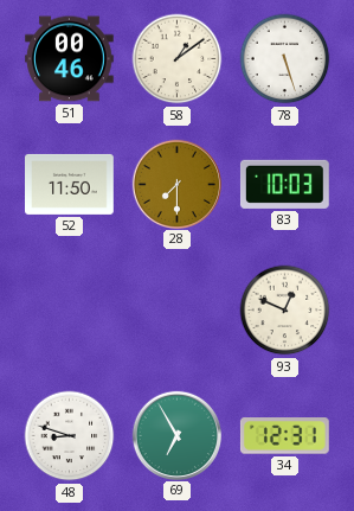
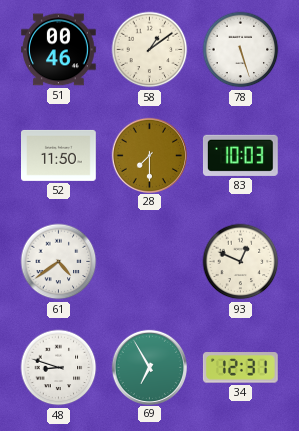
61: none -> 4:39 (59, 262)
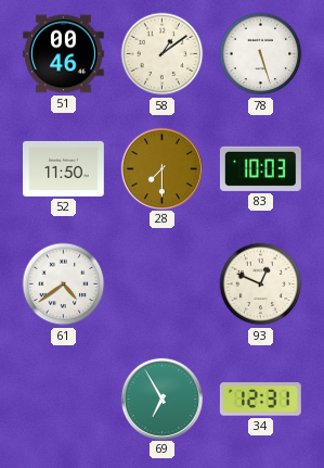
48: 8:48 -> none (59, 368)
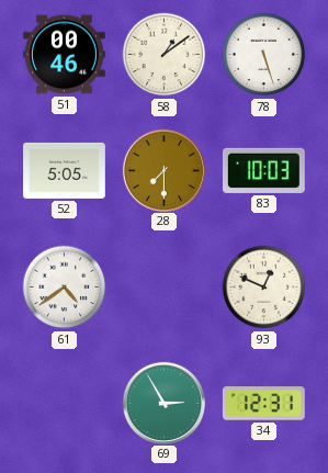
52: 11:50 -> 5:05 (65, 170)
69: 6:55 -> 2:55 (163, 403)
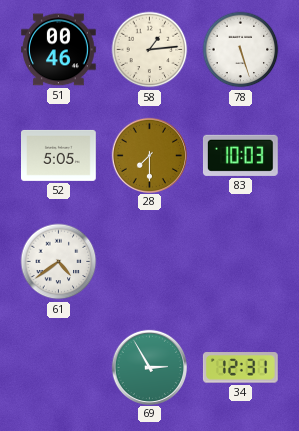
58: 1:09 -> 1:14 (150, 50)
93: 12:49 -> none (264, 288)
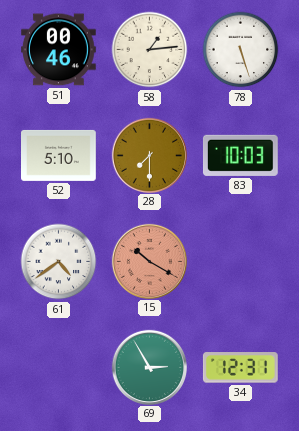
52: 5:05 -> 5:10 (59, 155)
15: none -> 10:20 (149, 261)
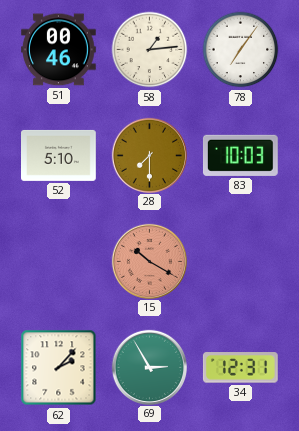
78: 5:27 -> 7:06 (241, 50)
61: 4:39 -> none (59, 262)
62: none -> 2:07 (59, 368)
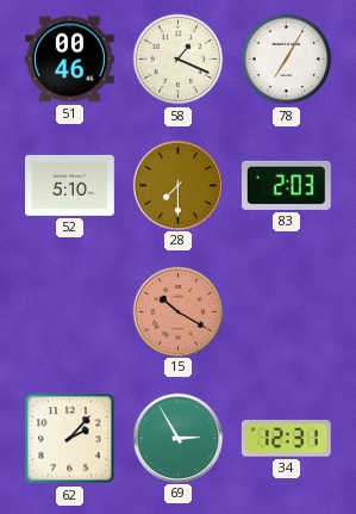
58: 1:14 -> 1:19 (179, 60)
78: 7:06 -> 7:05 (287, 60)
83: 10:03 -> 2:03 (286, 185)
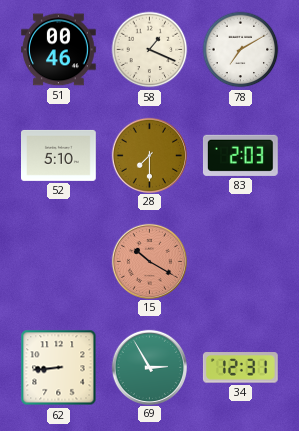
78: 7:05 -> 7:10 (241, 50)
62: 2:07 -> 8:44 (59, 368)
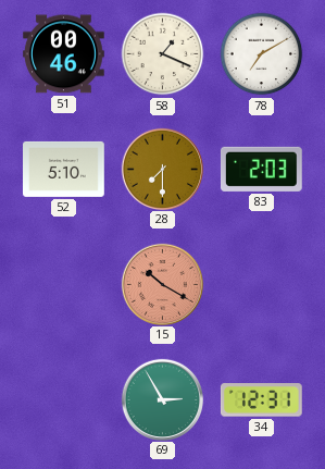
62: 8:44 -> none (59, 368)
